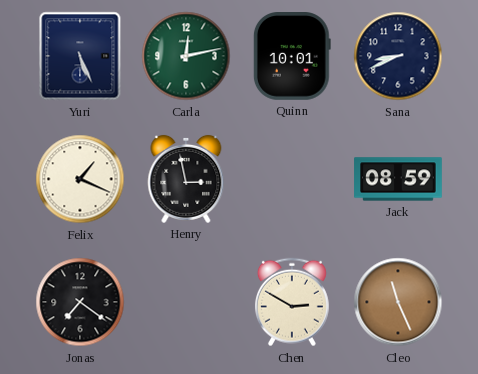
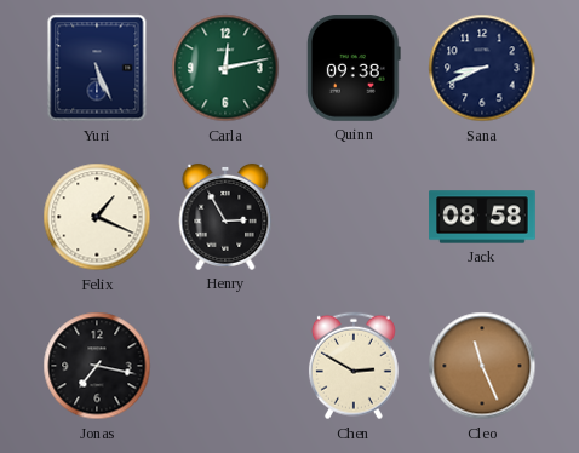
Quinn: 10:01 -> 09:38 (354, 69)
Henry: 2:58 -> 2:55 (225, 217)
Jack: 08:59 -> 08:58 (482, 217)
Jonas: 7:21 -> 7:17 (97, 366)
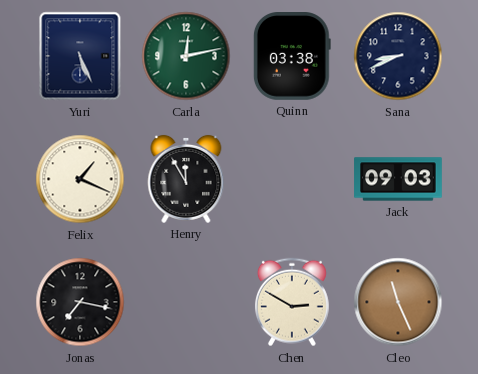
Quinn: 09:38 -> 03:38 (292, 57)
Henry: 2:55 -> 11:55 (186, 179)
Jack: 08:58 -> 09:03 (398, 179)
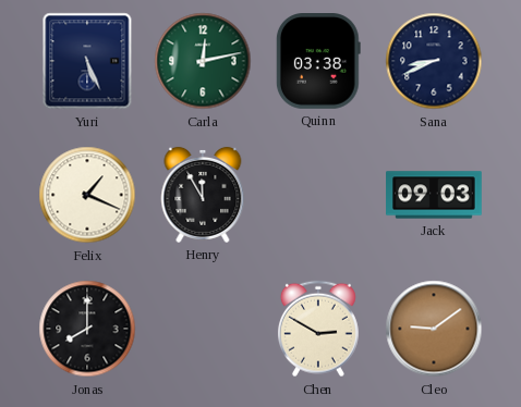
Jonas: 7:17 -> 8:00 (87, 329)
Cleo: 11:26 -> 9:09 (434, 329)
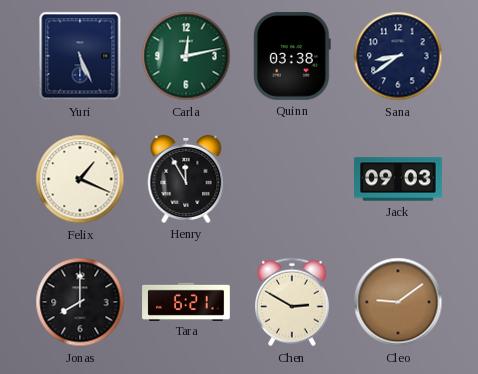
Sana: 8:41 -> 8:39 (398, 56)
Tara: none -> 6:21 (186, 301)
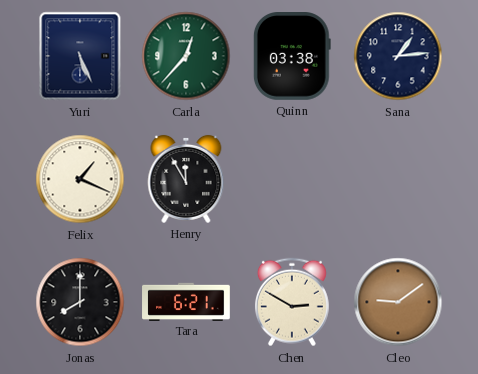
Carla: 12:13 -> 12:37 (186, 56)
Sana: 8:39 -> 1:14 (398, 56)
Jack: 09:03 -> none (398, 179)
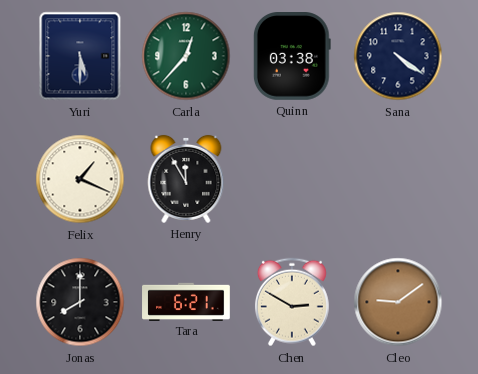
Yuri: 5:26 -> 5:30 (80, 56)
Sana: 1:14 -> 4:21 (398, 56)
